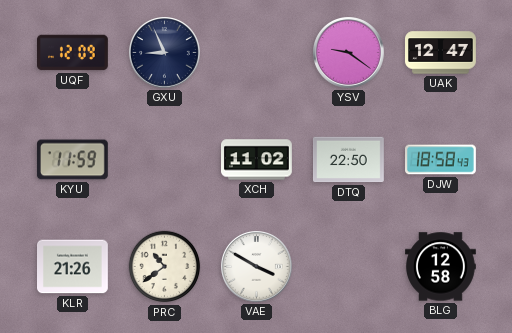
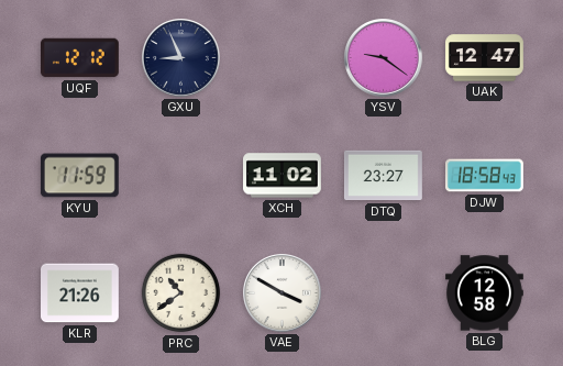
UQF: 12:09 -> 12:12 (80, 58)
DTQ: 22:50 -> 23:27 (384, 176)
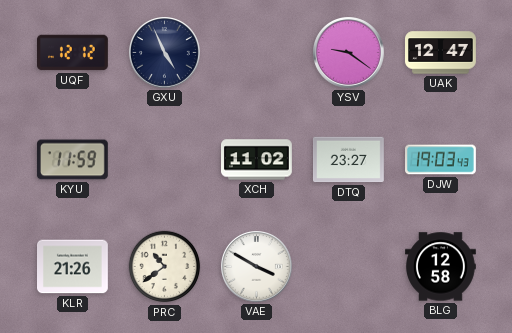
GXU: 8:56 -> 4:56 (165, 53)
DJW: 18:58 -> 19:03 (441, 160)
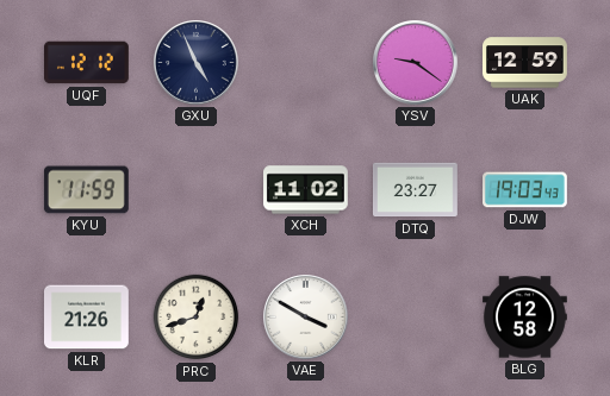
UAK: 12:47 -> 12:59 (525, 63)
PRC: 10:39 -> 12:42 (197, 318)
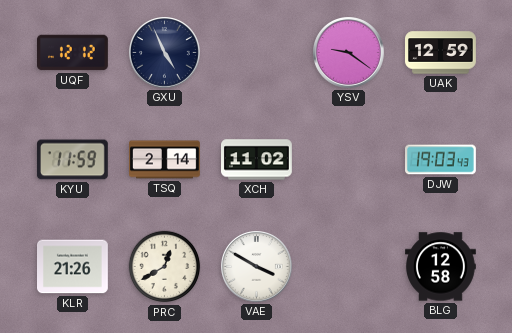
TSQ: none -> 2:14 (165, 160)
DTQ: 23:27 -> none (416, 190)
PRC: 12:42 -> 12:40 (165, 267)
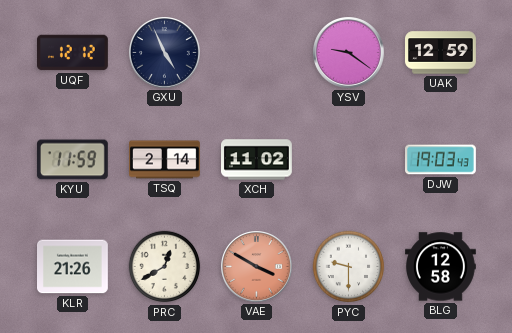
VAE dial: white -> salmon (257, 267)
PYC: none -> 9:30 (349, 267)
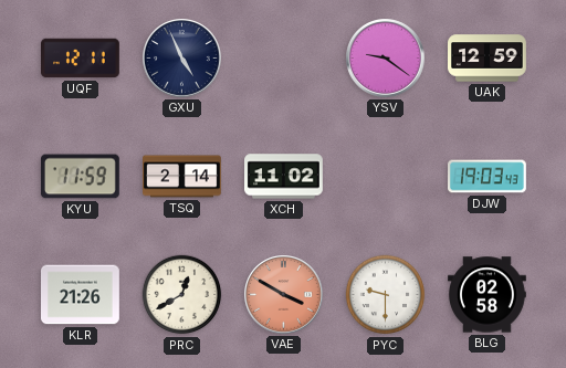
UQF: 12:12 -> 12:11 (81, 59)
BLG: 12:58 -> 02:58 (488, 295)
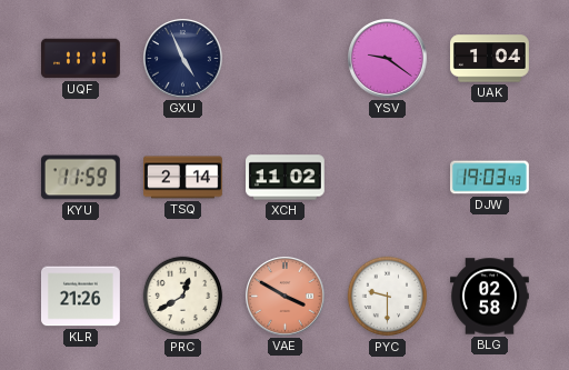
UQF: 12:11 -> 11:11 (81, 59)
UAK: 12:59 -> 1:04 (490, 59)
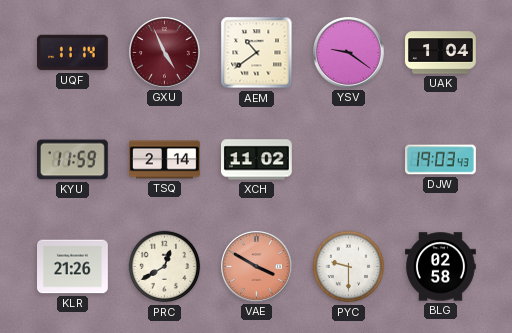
UQF: 11:11 -> 11:14 (73, 53)
GXU dial: navy -> burgundy (165, 53)
AEM: none -> 10:39 (257, 53)
